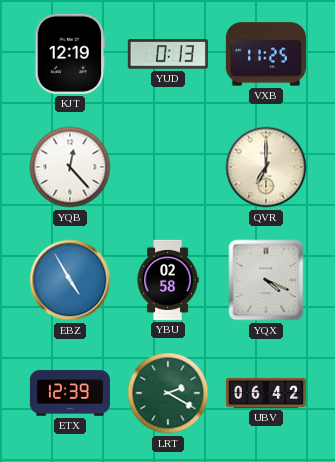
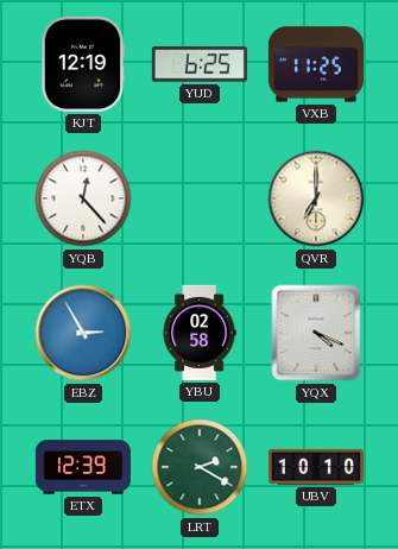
YUD: 0:13 -> 6:25 (200, 64)
EBZ: 4:55 -> 2:55 (83, 333)
UBV: 06:42 -> 10:10 (315, 467)
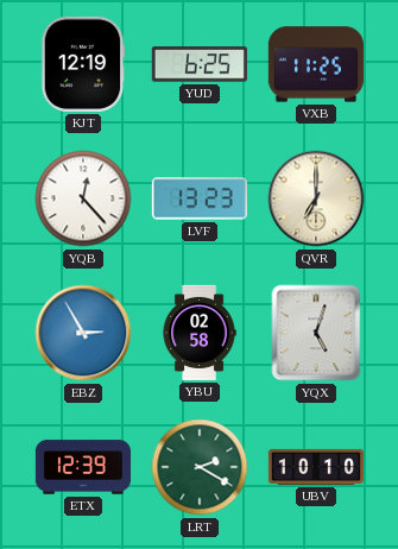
LVF: none -> 13:23 (200, 198)
YQX: 4:19 -> 5:03 (316, 333)
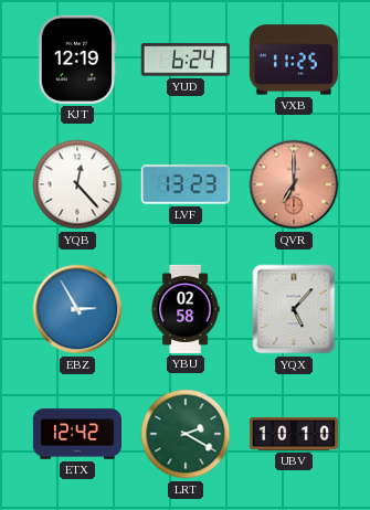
YUD: 6:25 -> 6:24 (186, 60)
QVR dial: cream -> salmon (294, 184)
YQX: 5:03 -> 5:07 (294, 309)
ETX: 12:39 -> 12:42 (76, 434)
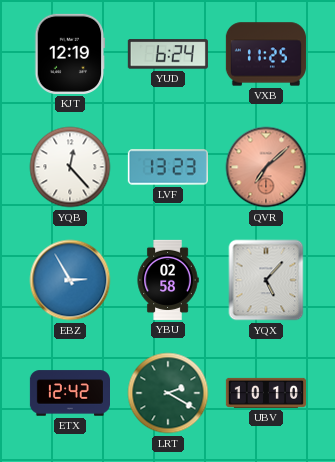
QVR: 7:00 -> 7:08 (266, 167)
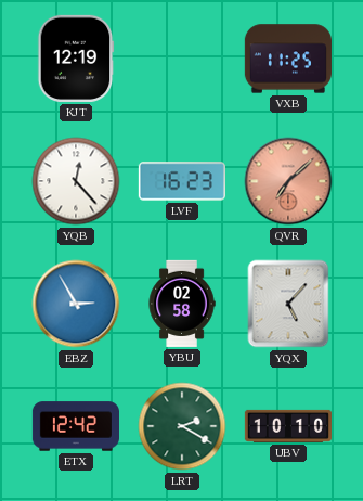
YUD: 6:24 -> none (168, 54)
LVF: 13:23 -> 16:23 (182, 181)
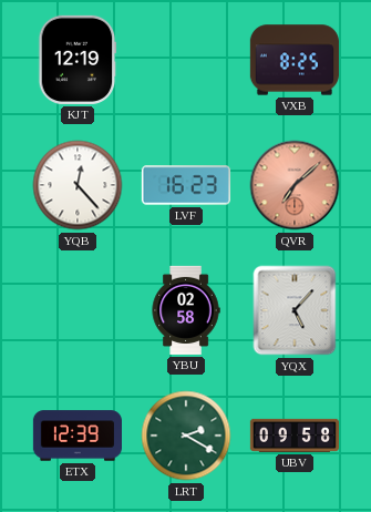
VXB: 11:25 -> 8:25 (295, 60)
EBZ: 2:55 -> none (76, 304)
ETX: 12:42 -> 12:39 (76, 436)
UBV: 10:10 -> 09:58 (293, 436)
